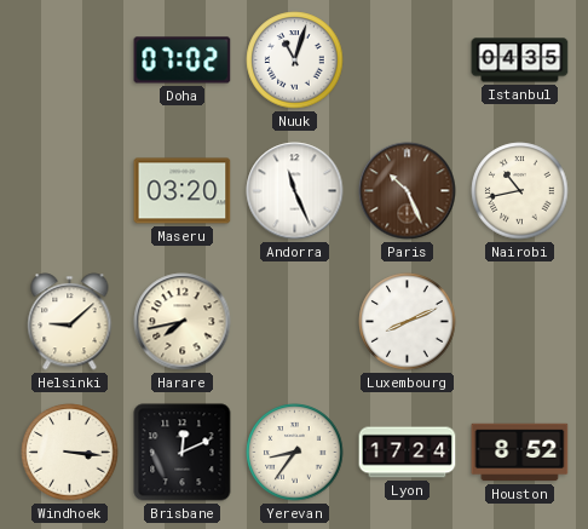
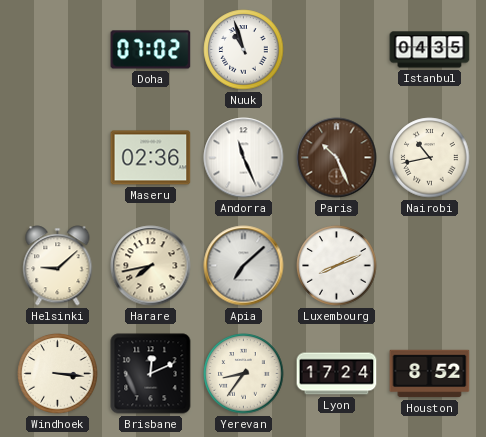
Nuuk: 11:03 -> 10:57 (244, 50)
Maseru: 03:20 -> 02:36 (151, 158)
Apia: none -> 7:08 (244, 266)
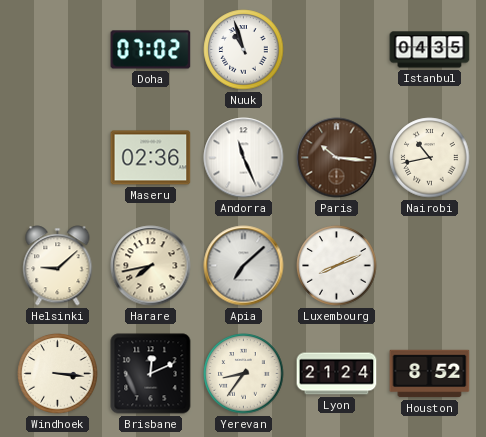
Paris: 10:26 -> 10:16 (337, 158)
Lyon: 17:24 -> 21:24 (337, 374)
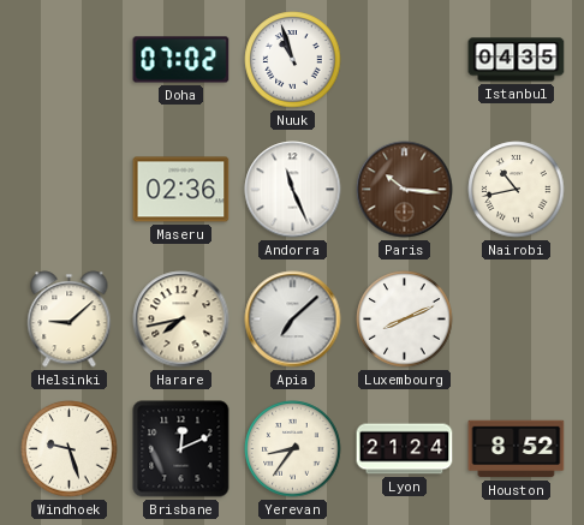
Windhoek: 3:16 -> 9:27 (70, 449)
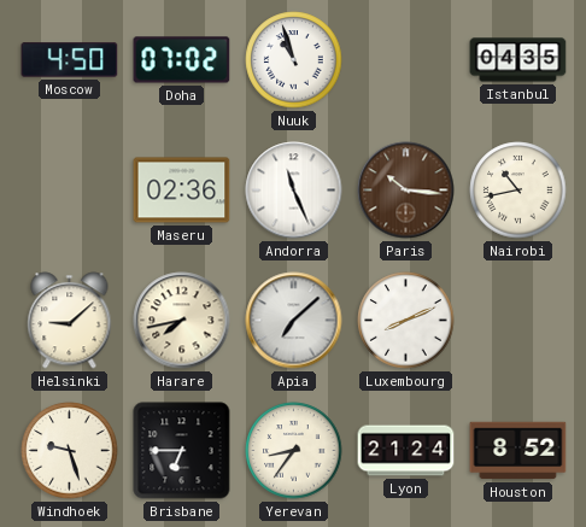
Moscow: none -> 4:50 (70, 60)
Brisbane: 12:11 -> 6:45 (182, 451)
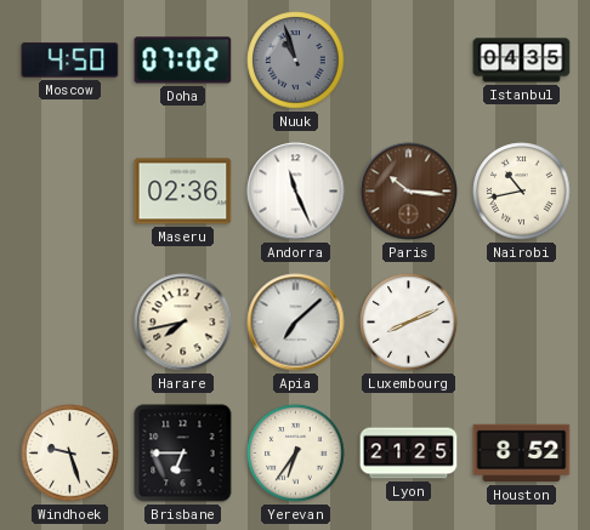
Nuuk dial: white -> grey (296, 61)
Helsinki: 9:08 -> none (70, 321)
Yerevan: 8:36 -> 6:36 (296, 454)
Lyon: 21:24 -> 21:25 (409, 454)
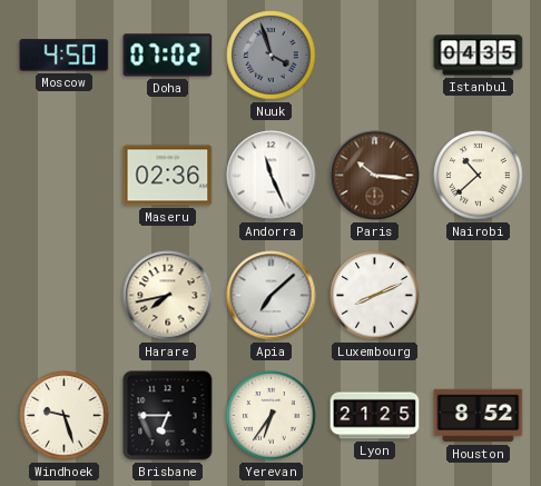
Nuuk: 10:57 -> 3:57 (272, 56)
Nairobi: 10:43 -> 10:38 (479, 176)
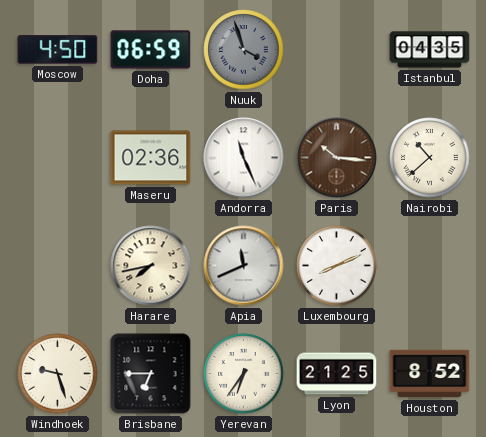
Doha: 07:02 -> 06:59 (151, 50)
Apia: 7:08 -> 11:41 (244, 266)
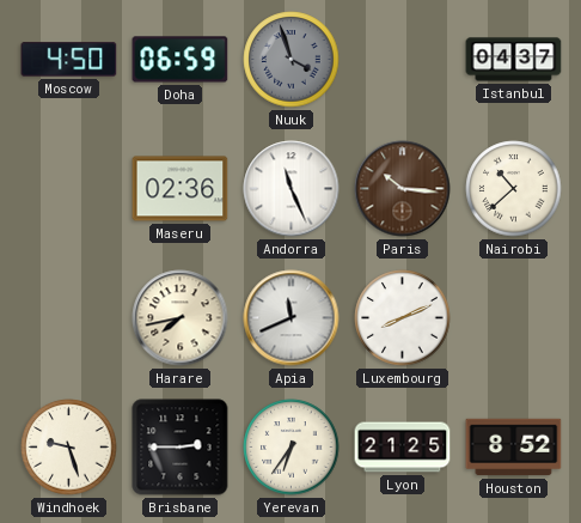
Istanbul: 04:35 -> 04:37 (514, 60)
Brisbane: 6:45 -> 2:45 (181, 448)
